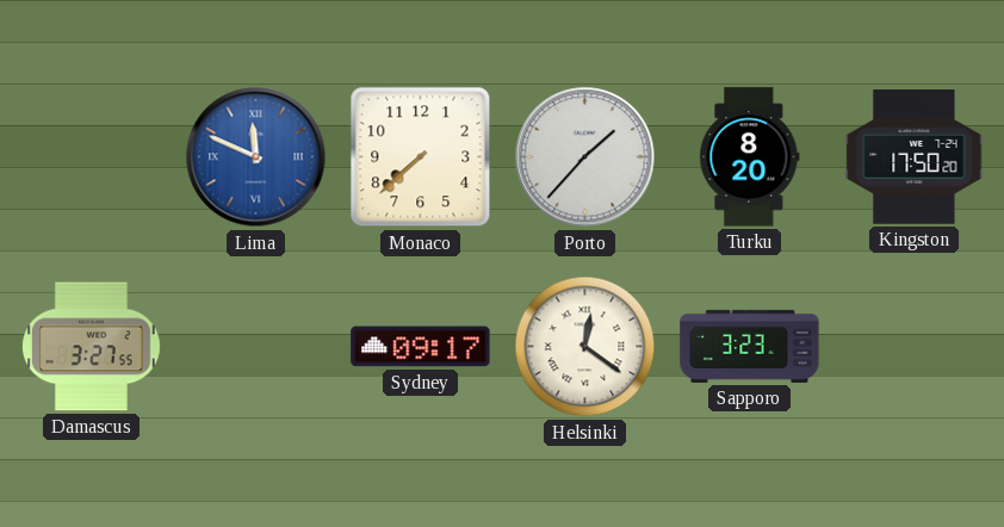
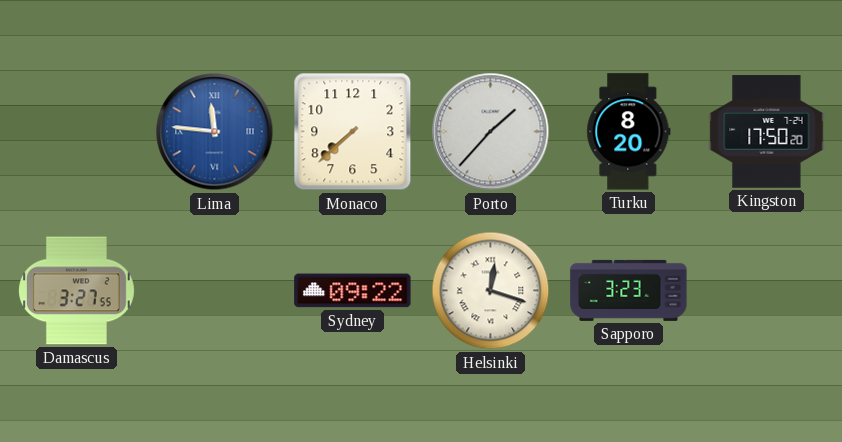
Lima: 11:49 -> 11:46 (215, 132)
Sydney: 09:17 -> 09:22 (353, 291)
Helsinki: 12:21 -> 12:18 (491, 291)
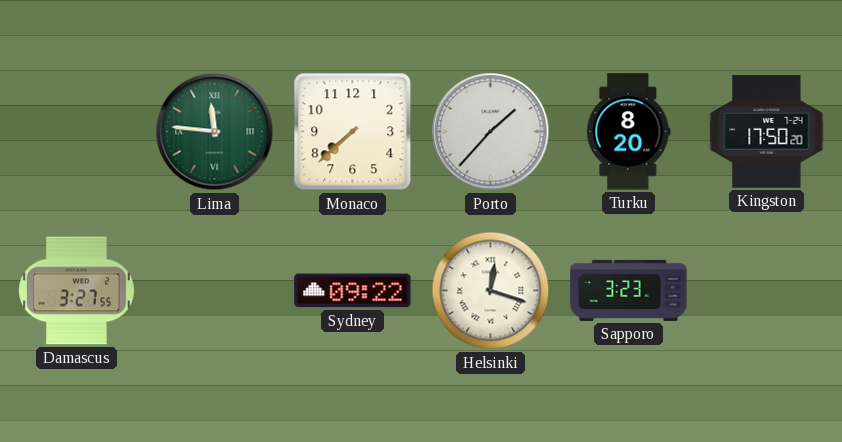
Lima dial: blue -> green (215, 132)
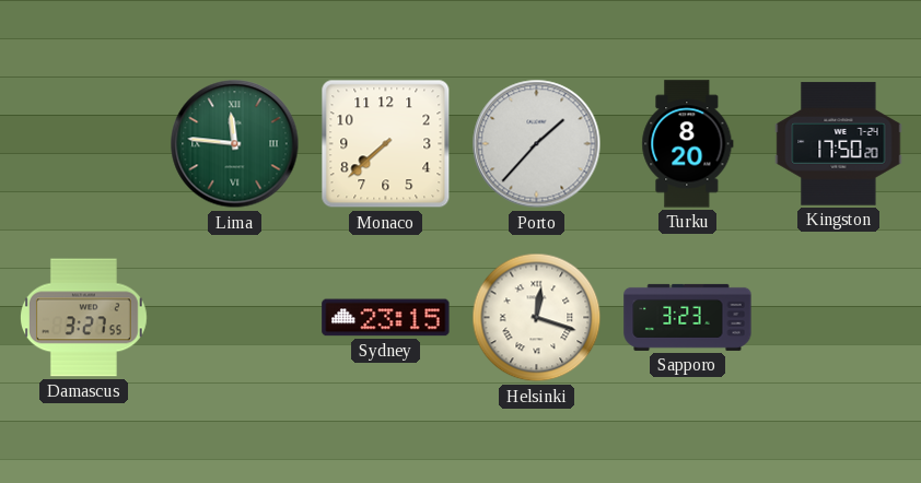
Sydney: 09:22 -> 23:15 (386, 318)
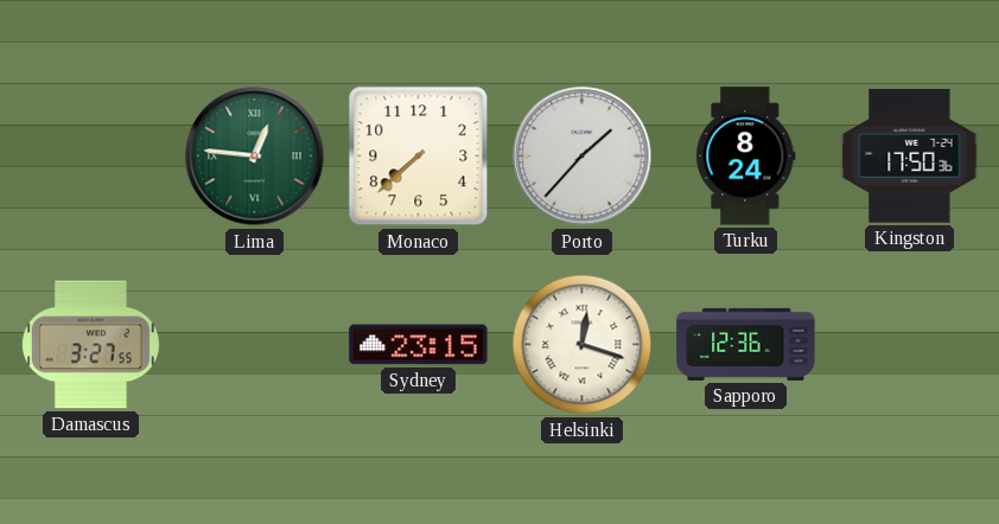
Lima: 11:46 -> 12:46 (255, 156)
Turku: 8:20 -> 8:24 (746, 156)
Kingston: 17:50:20 -> 17:50:36 (910, 156)
Sapporo: 3:23 -> 12:36 (746, 344)
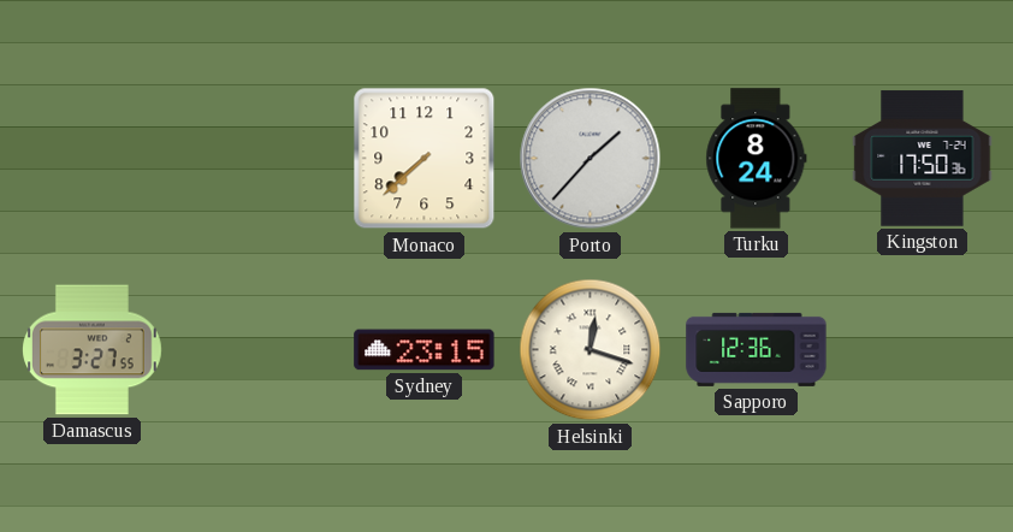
Lima: 12:46 -> none (255, 156)
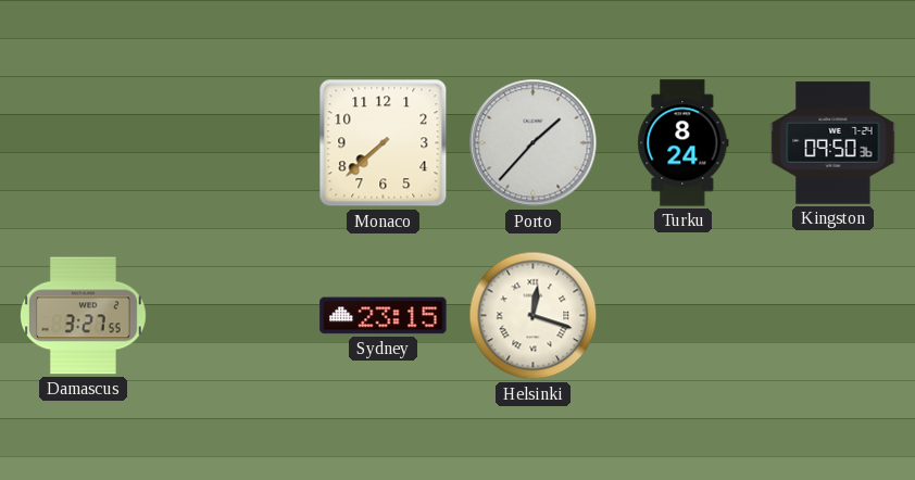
Kingston: 17:50 -> 09:50 (833, 143)
Sapporo: 12:36 -> none (757, 349)
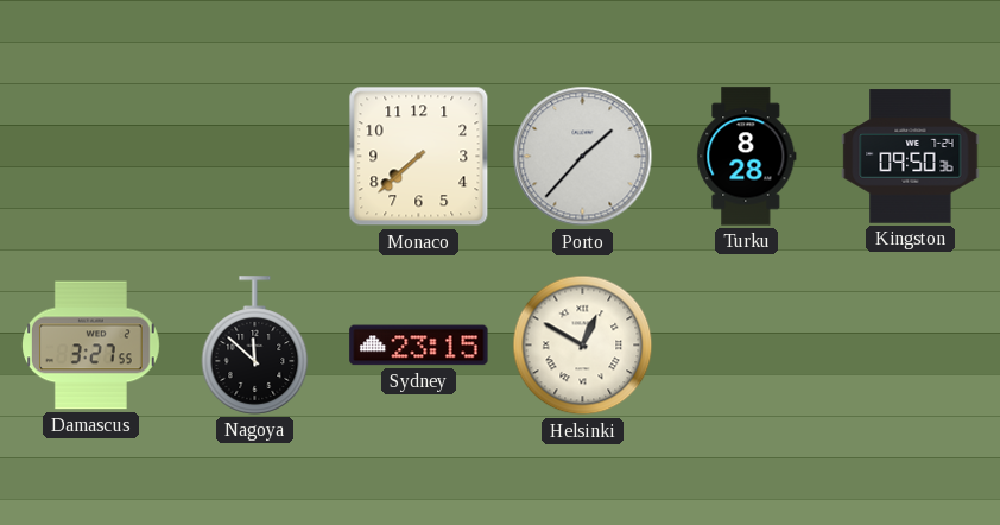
Turku: 8:24 -> 8:28 (747, 157)
Nagoya: none -> 11:52 (255, 346)
Helsinki: 12:18 -> 12:50 (583, 346)
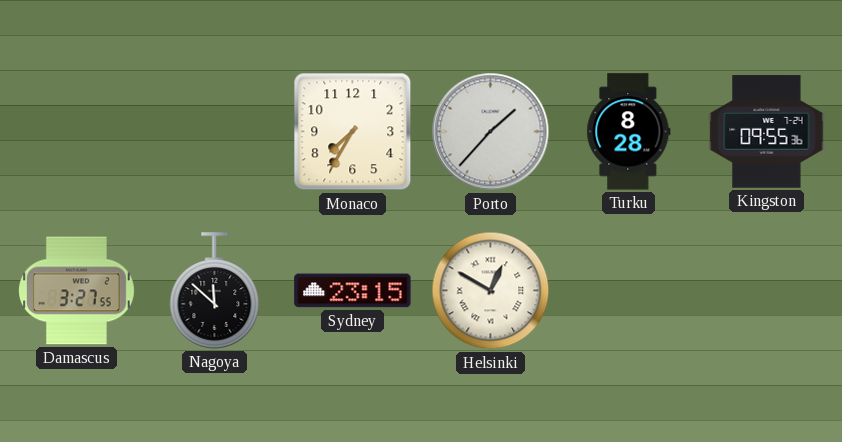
Monaco: 7:38 -> 7:35 (353, 132)
Kingston: 09:50 -> 09:55 (767, 132)
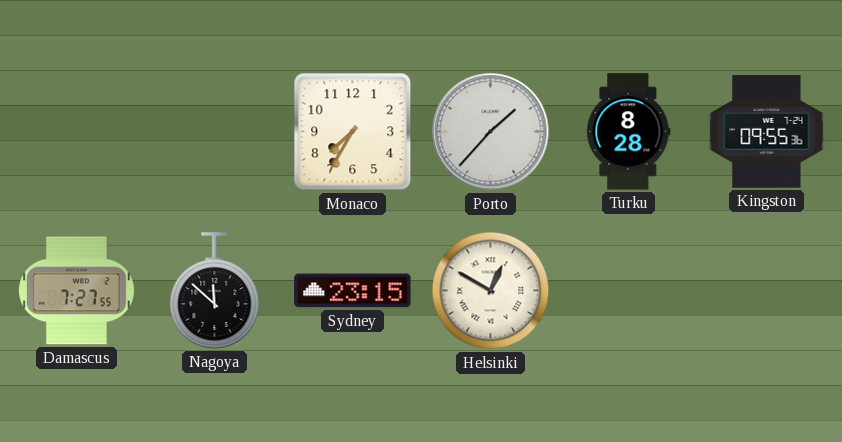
Damascus: 3:27 -> 7:27 (77, 291)
